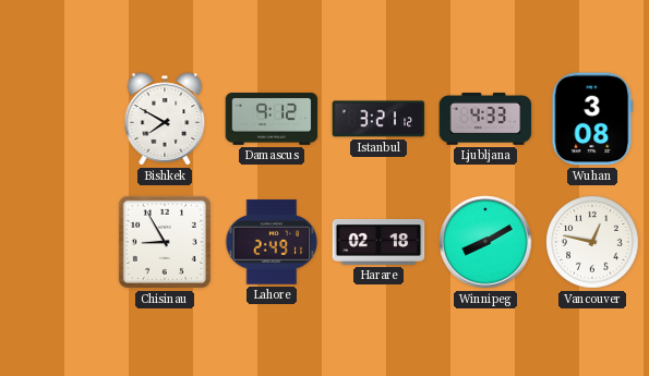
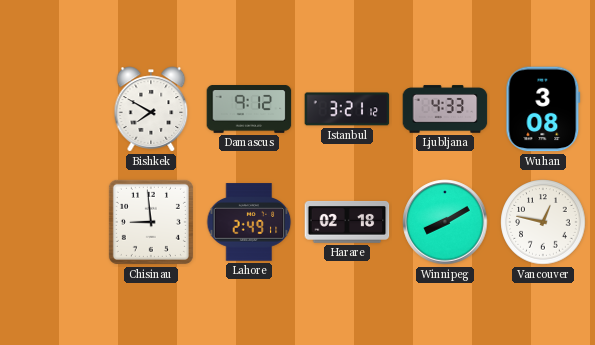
Chisinau: 8:55 -> 8:59 (151, 222)
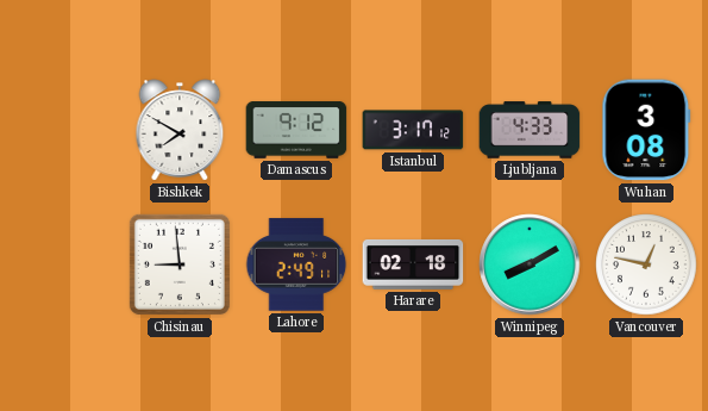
Istanbul: 3:21 -> 3:17 (413, 130)
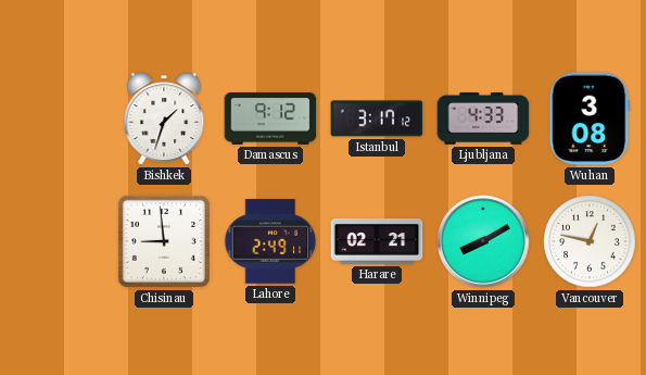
Bishkek: 7:50 -> 1:33 (164, 118)
Harare: 02:18 -> 02:21 (377, 241)
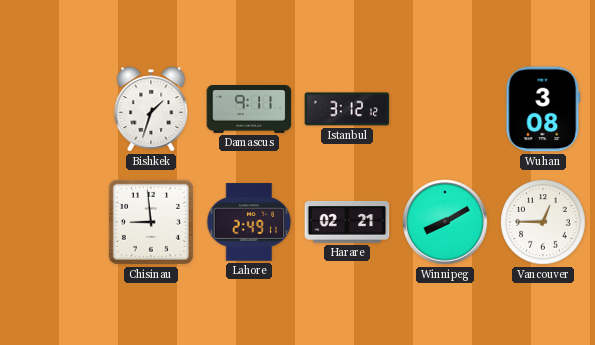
Damascus: 9:12 -> 9:11 (249, 110)
Istanbul: 3:17 -> 3:12 (347, 109)
Ljubljana: 4:33 -> none (483, 118)
Vancouver: 12:47 -> 12:45 (543, 222)
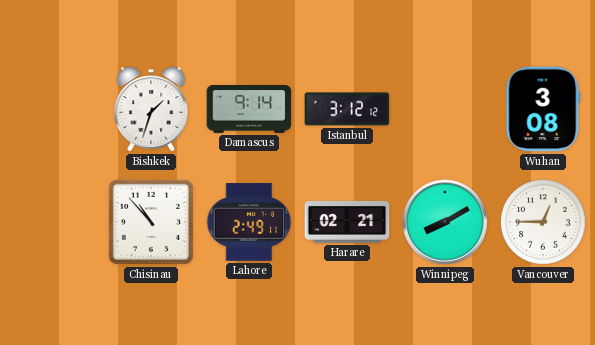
Damascus: 9:11 -> 9:14 (249, 110)
Chisinau: 8:59 -> 10:53 (151, 222)
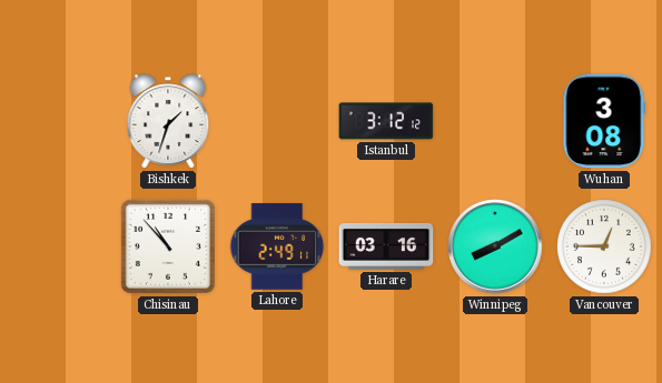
Damascus: 9:14 -> none (249, 110)
Harare: 02:21 -> 03:16 (386, 246)
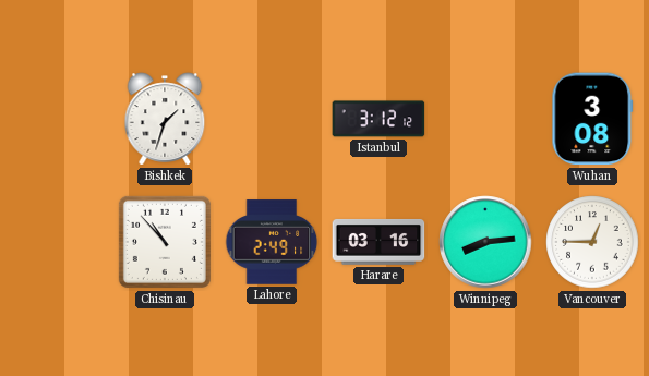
Winnipeg: 8:10 -> 8:14 (485, 242)
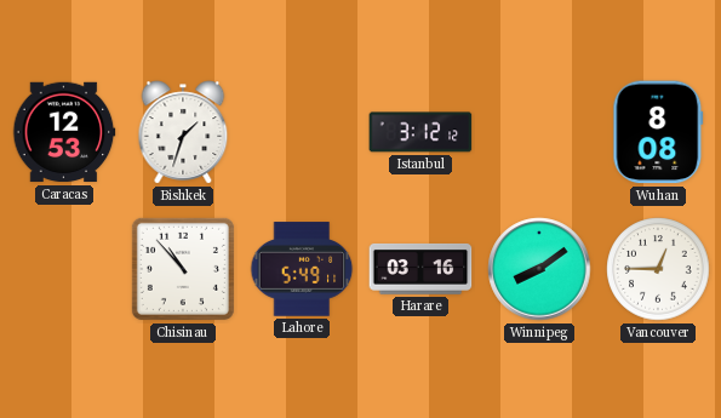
Caracas: none -> 12:53 (64, 132)
Wuhan: 3:08 -> 8:08 (658, 132)
Lahore: 2:49 -> 5:49 (302, 269)
Winnipeg: 8:14 -> 8:09 (539, 269)
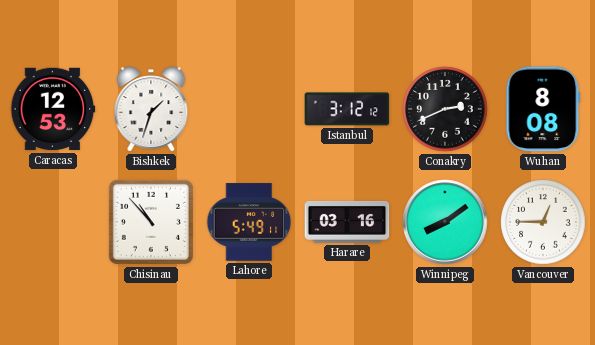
Conakry: none -> 2:41 (445, 109)
